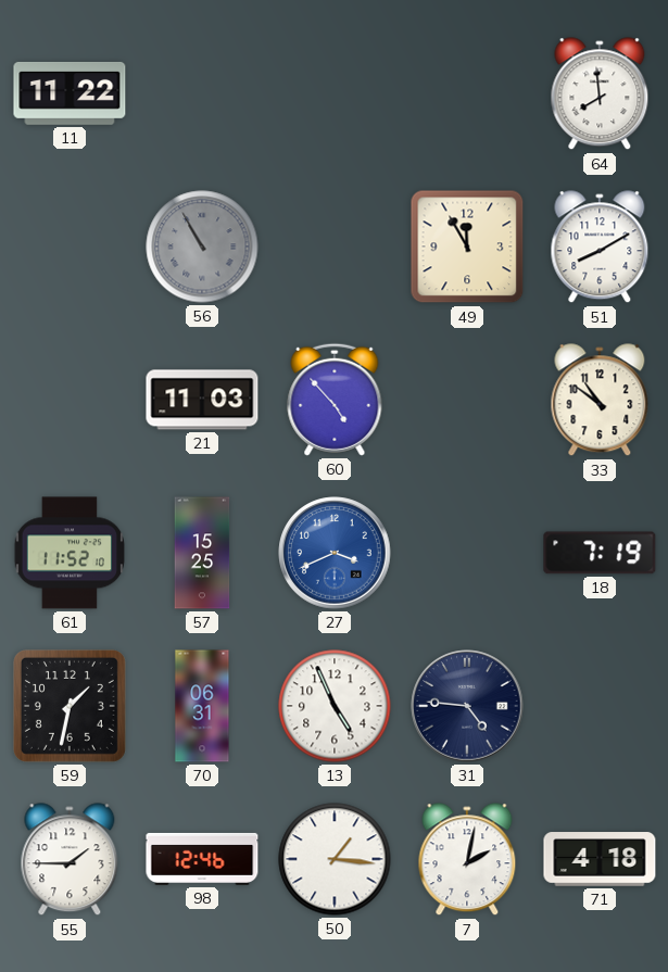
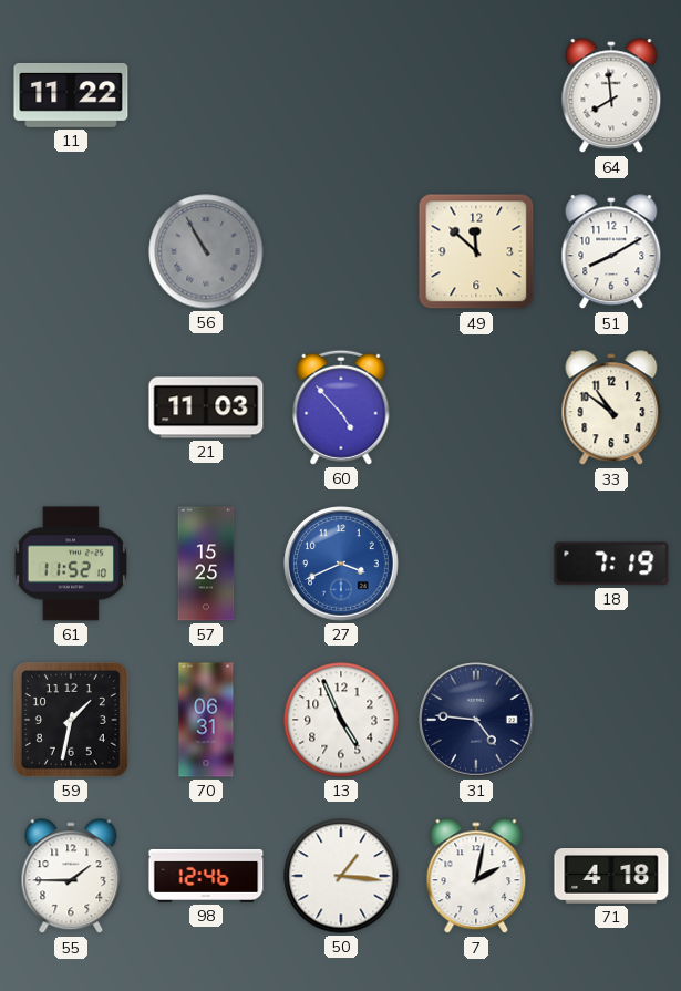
49: 11:55 -> 11:52 (476, 251)
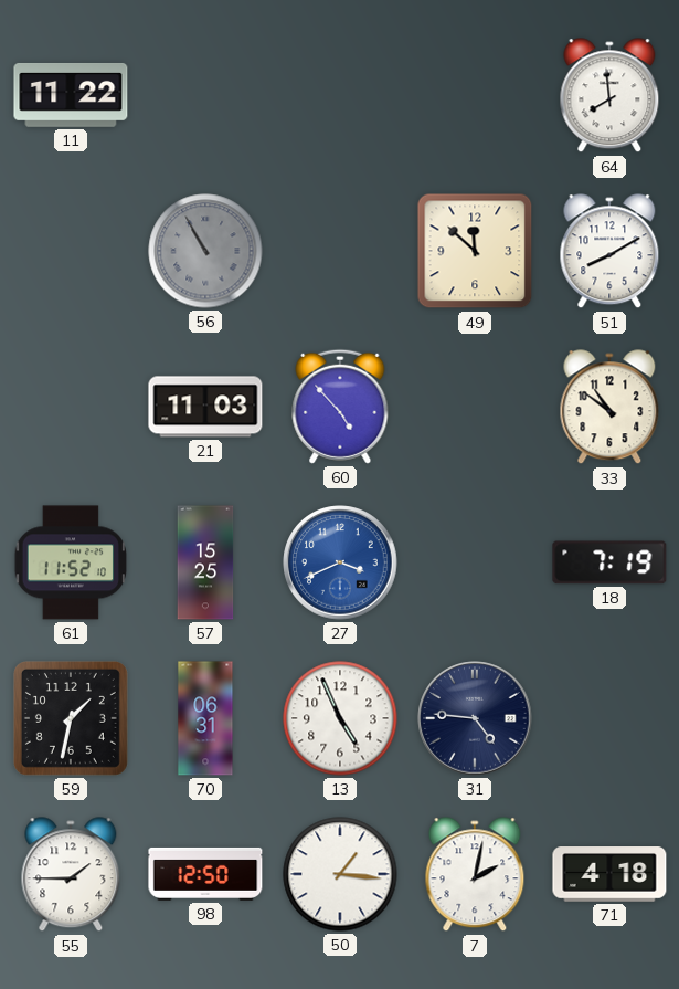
98: 12:46 -> 12:50 (205, 874)
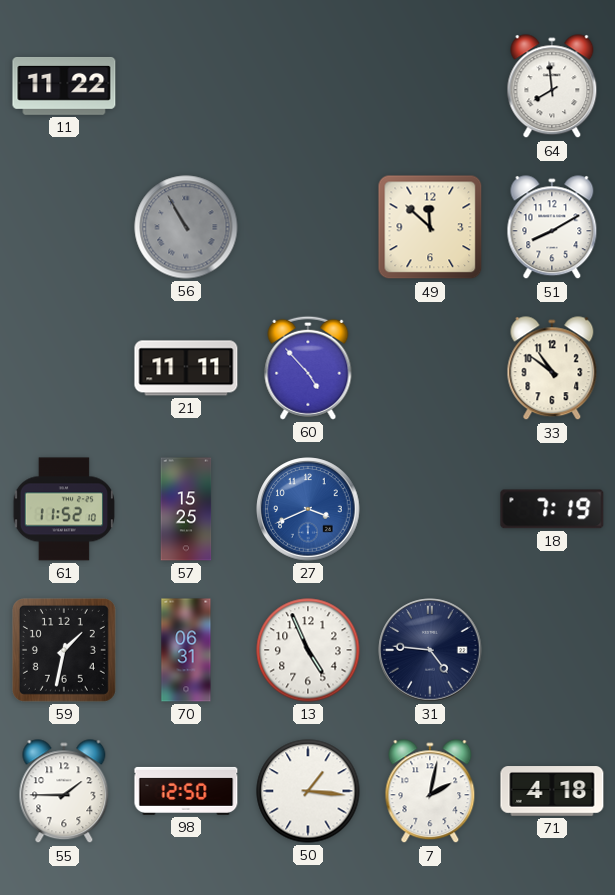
21: 11:03 -> 11:11 (186, 368)
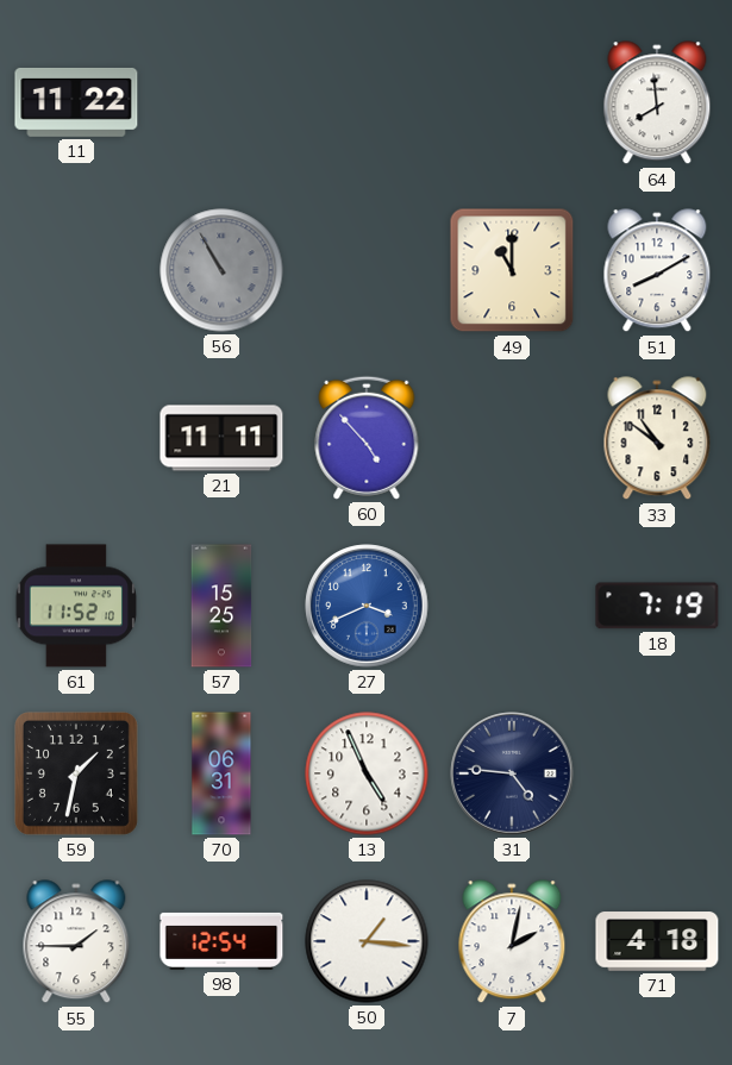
49: 11:52 -> 11:00 (512, 270)
98: 12:50 -> 12:54 (221, 941)
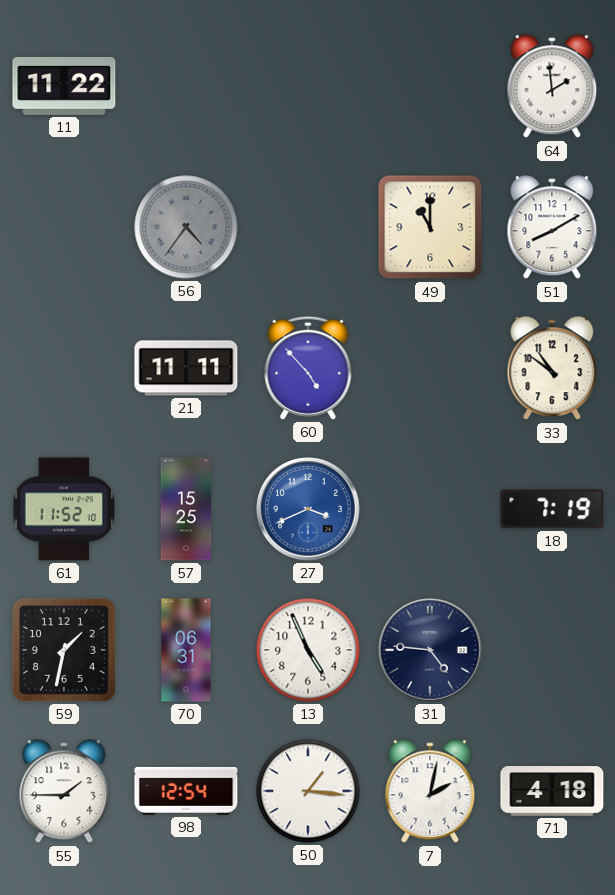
64: 7:59 -> 1:59 (552, 87)
56: 10:55 -> 4:36 (186, 227)
